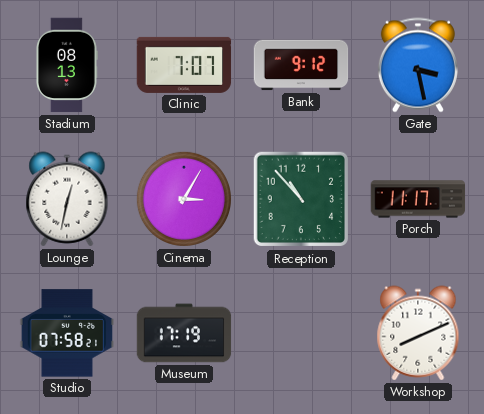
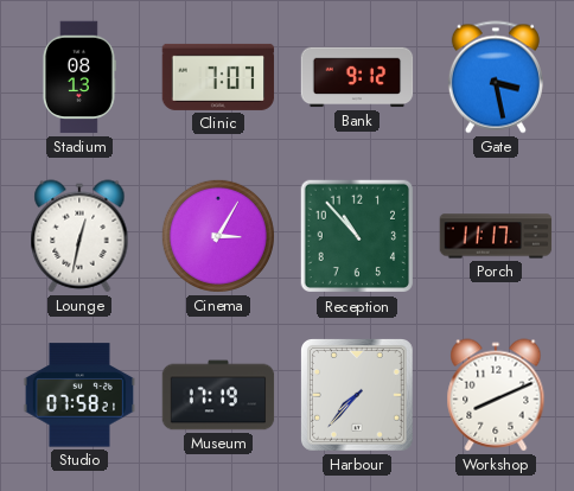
Harbour: none -> 7:37 (358, 396)
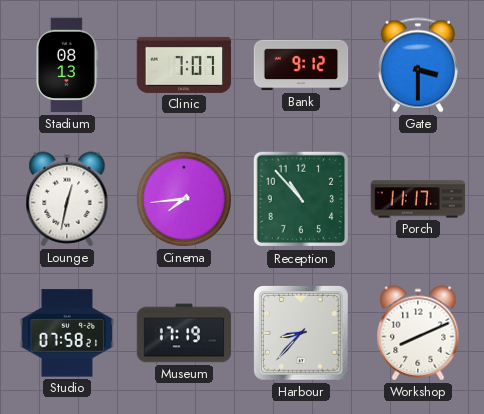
Gate: 3:28 -> 3:30 (418, 65)
Cinema: 3:05 -> 7:44 (184, 199)
Harbour: 7:37 -> 8:37 (302, 334)
